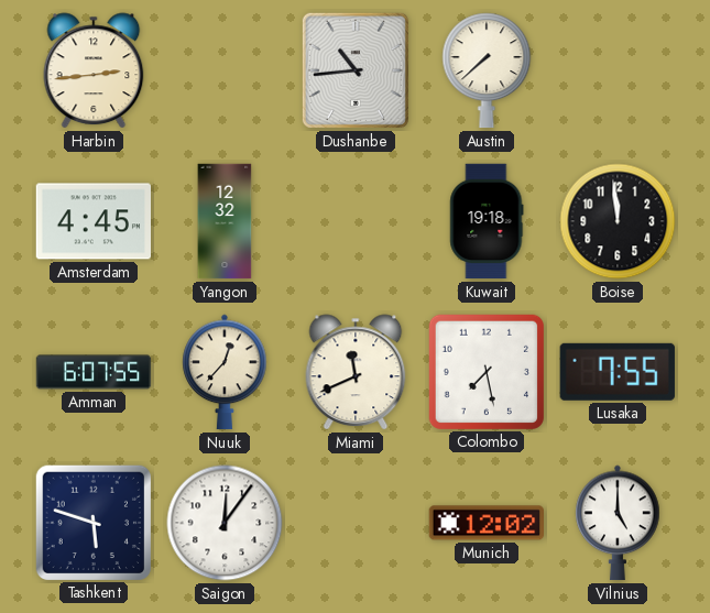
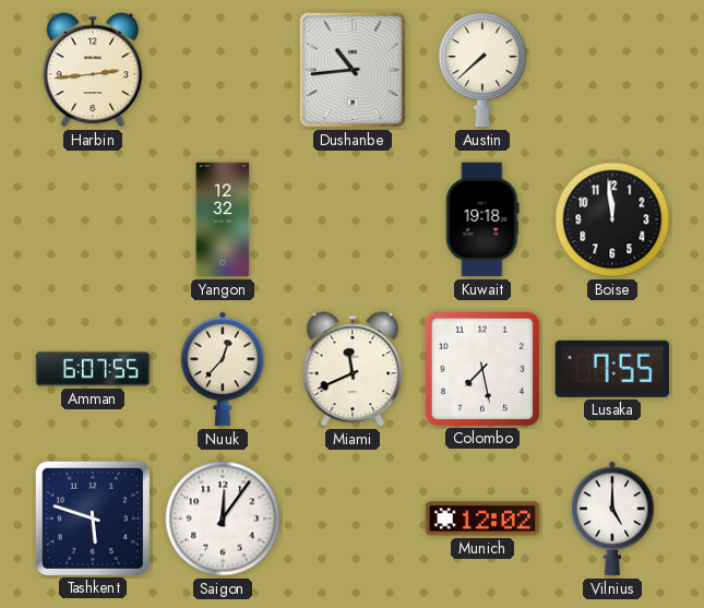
Amsterdam: 4:45 -> none (94, 221)
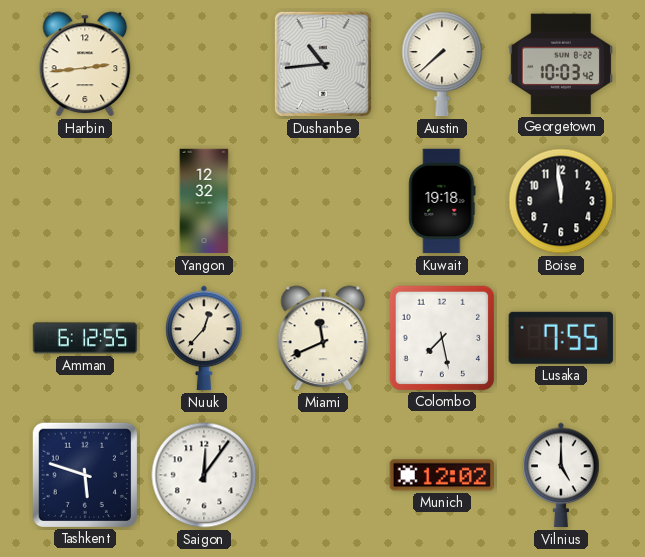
Georgetown: none -> 10:03 (560, 64)
Amman: 6:07 -> 6:12 (85, 338)
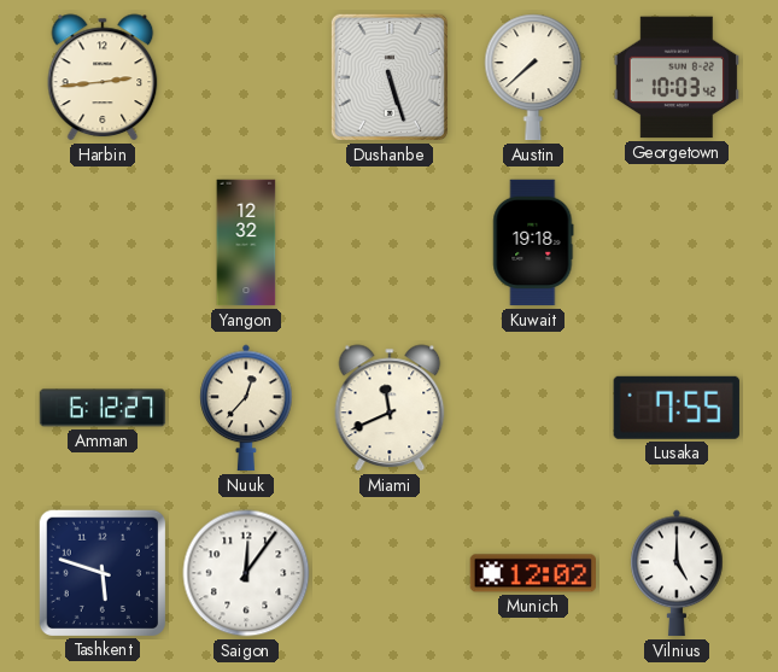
Dushanbe: 10:44 -> 5:27 (390, 77)
Boise: 11:59 -> none (561, 201)
Amman: 6:12:55 -> 6:12:27 (103, 408)
Colombo: 7:28 -> none (441, 337)
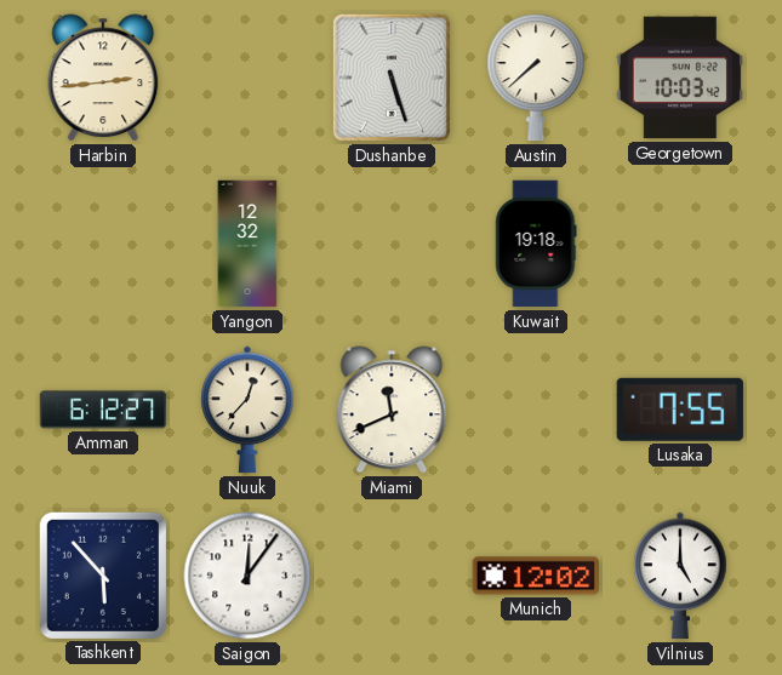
Tashkent: 5:48 -> 5:53 (102, 574)
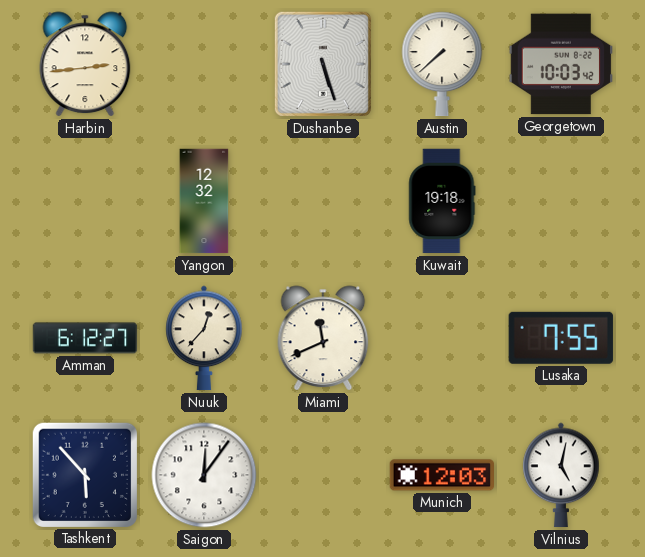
Munich: 12:02 -> 12:03 (441, 475)
Vilnius: 5:00 -> 5:02 (561, 475)
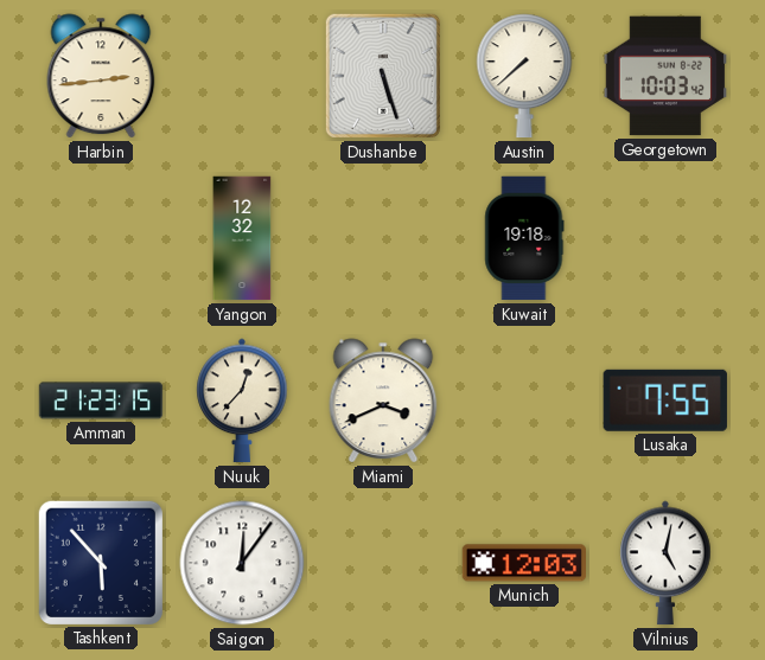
Amman: 6:12 -> 21:23 (101, 401)
Miami: 11:41 -> 3:41 (383, 401)
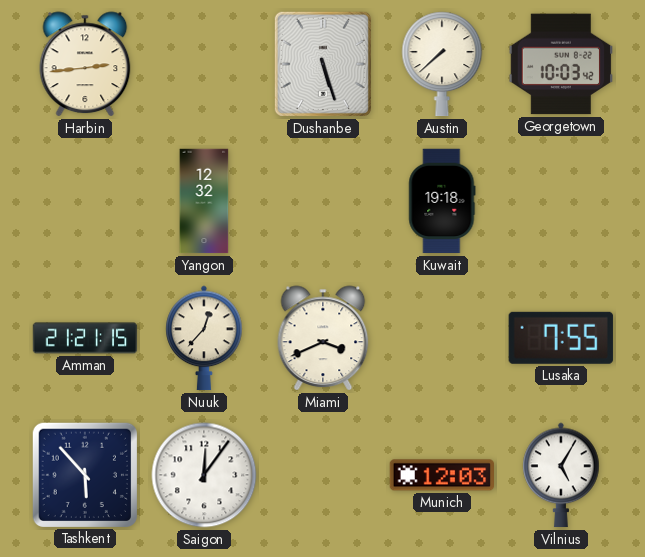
Amman: 21:23 -> 21:21 (85, 338)
Vilnius: 5:02 -> 5:05 (561, 475)
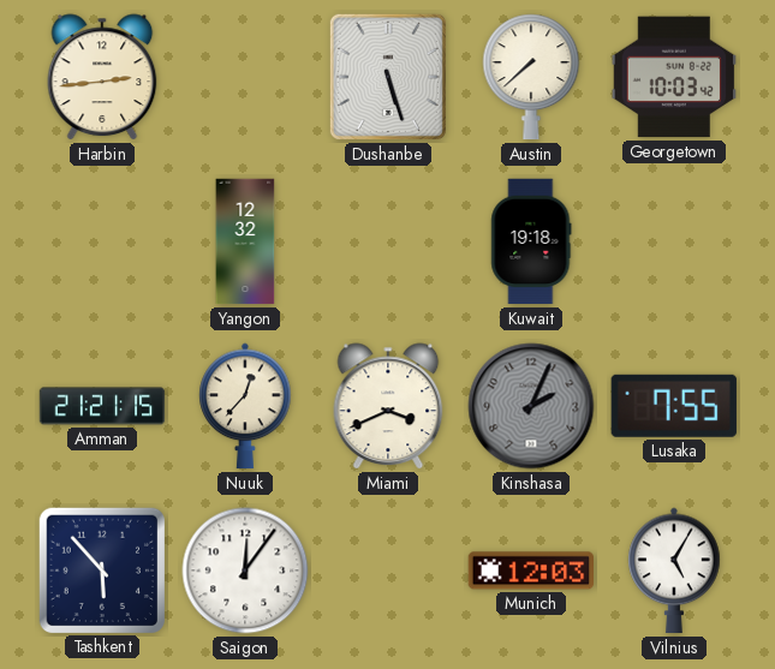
Kinshasa: none -> 2:04 (531, 406)
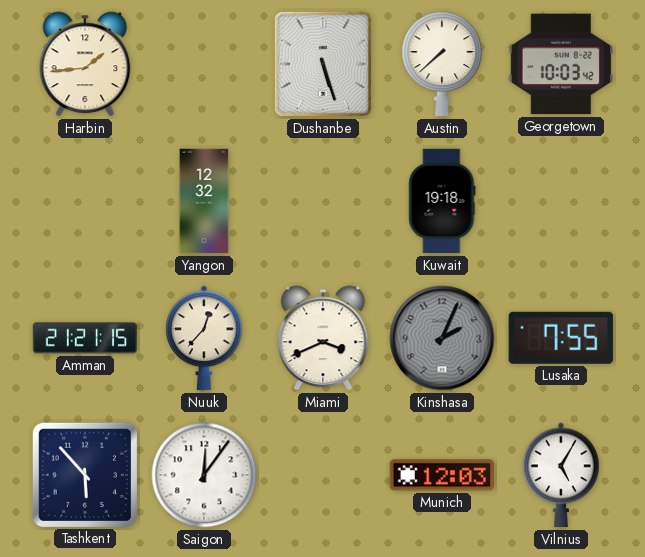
Harbin: 2:44 -> 1:44 (85, 64)
